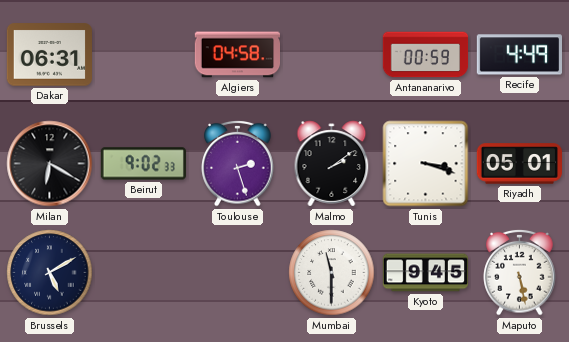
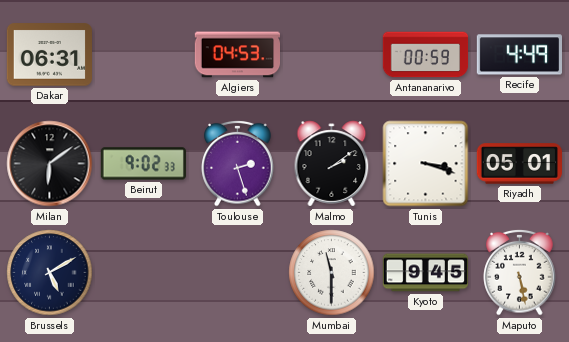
Algiers: 04:58 -> 04:53 (237, 55)
Milan: 6:20 -> 6:09 (50, 164)
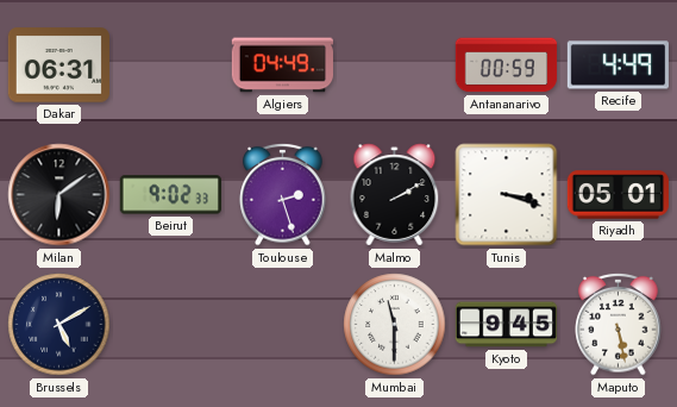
Algiers: 04:53 -> 04:49 (282, 65)
Malmo: 2:09 -> 2:10 (395, 195)
